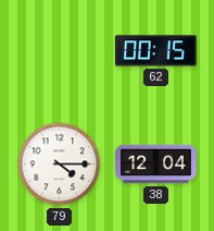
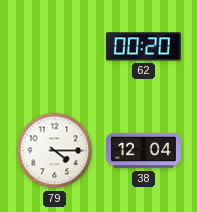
62: 00:15 -> 00:20 (143, 47)
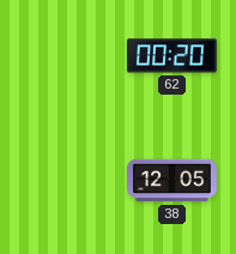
79: 4:15 -> none (55, 151)
38: 12:04 -> 12:05 (173, 181)
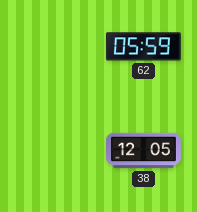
62: 00:20 -> 05:59 (143, 47)
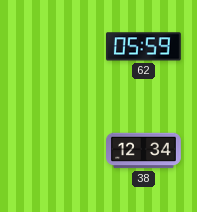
38: 12:05 -> 12:34 (144, 151)
